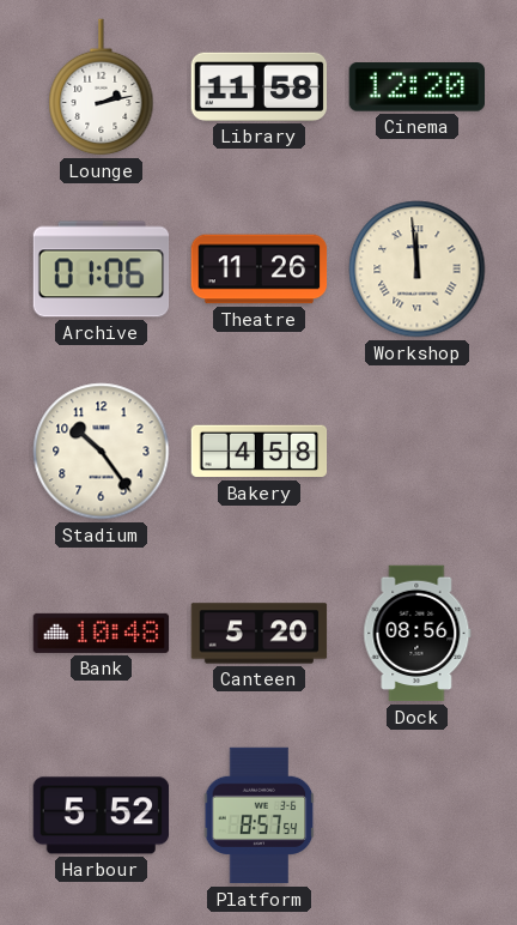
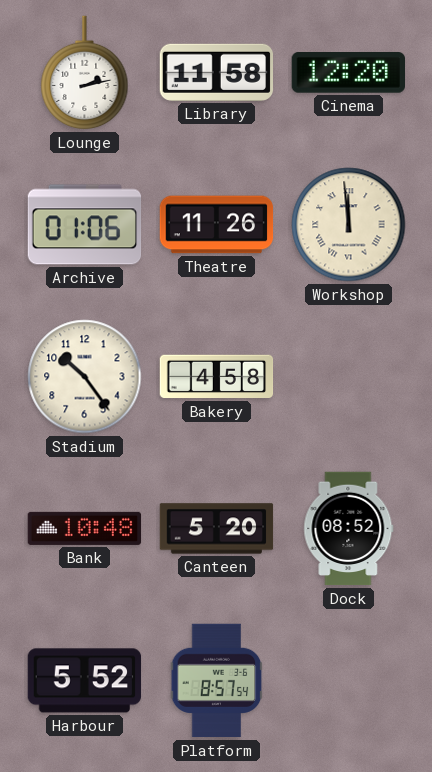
Dock: 08:56 -> 08:52 (349, 529)
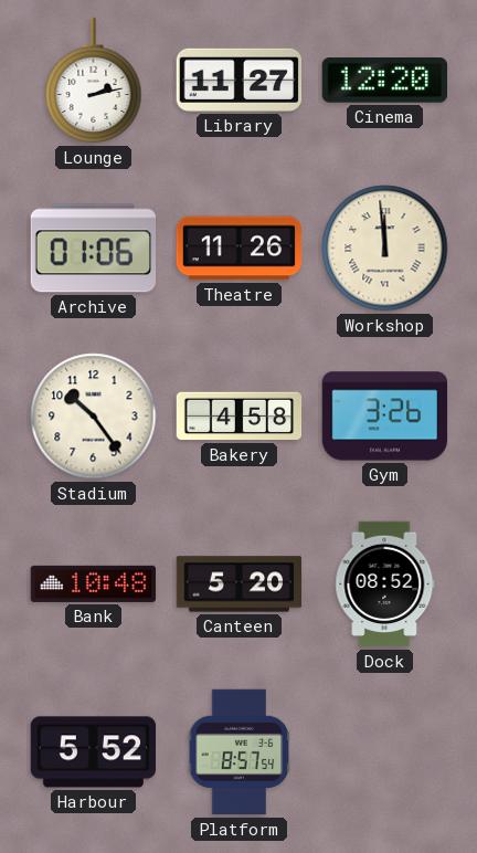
Library: 11:58 -> 11:27 (240, 80)
Gym: none -> 3:26 (385, 417)
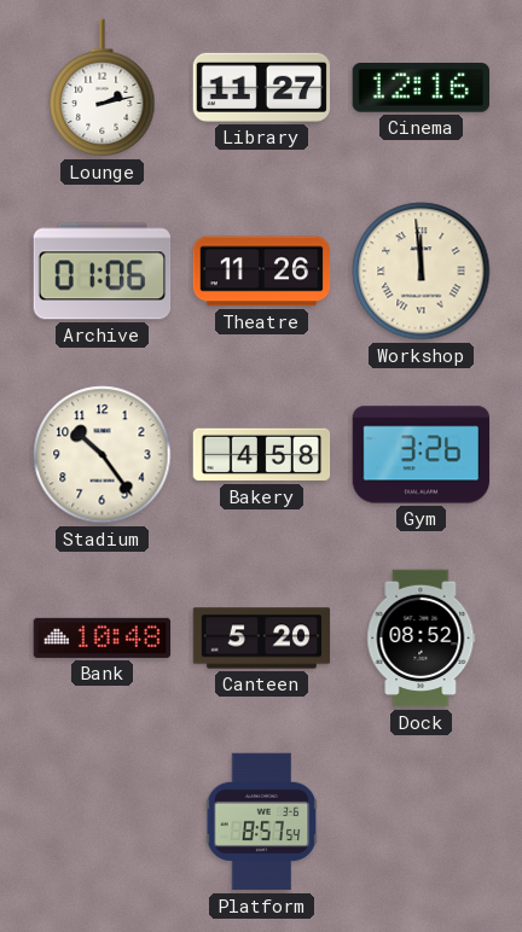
Cinema: 12:20 -> 12:16 (420, 88)
Harbour: 5:52 -> none (94, 752)
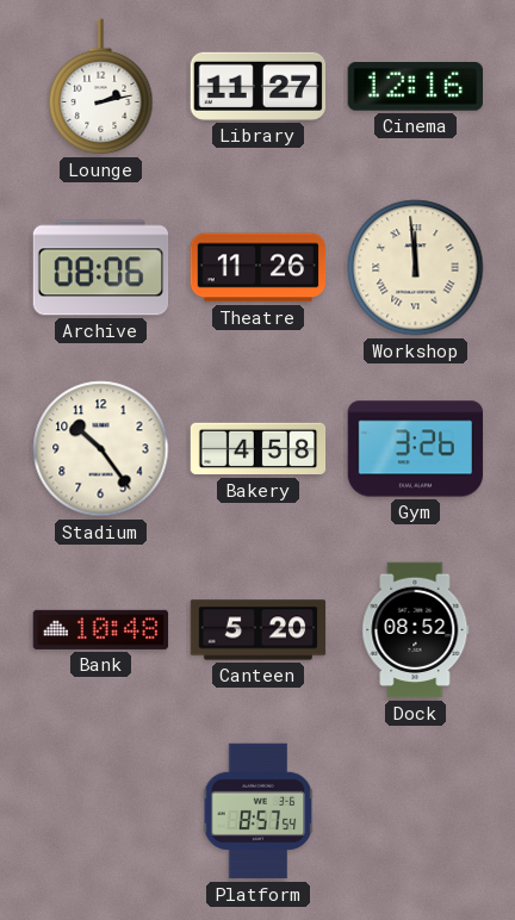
Archive: 01:06 -> 08:06 (101, 268)
